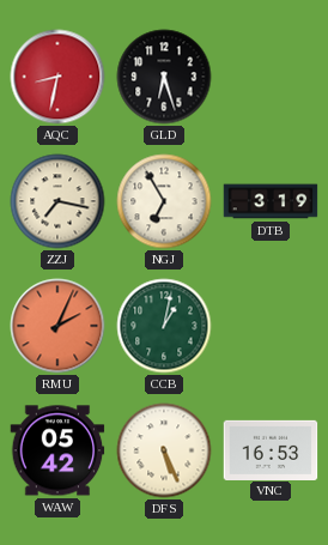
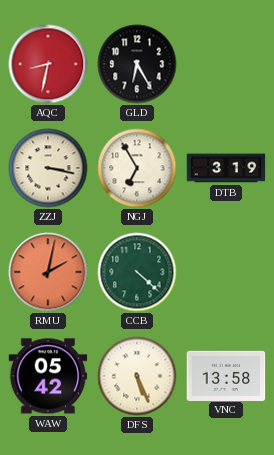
GLD: 6:27 -> 6:25 (137, 64)
ZZJ: 7:17 -> 3:17 (48, 168)
RMU: 2:04 -> 2:02 (48, 272)
CCB: 1:02 -> 4:22 (137, 272)
VNC: 16:53 -> 13:58 (226, 375)
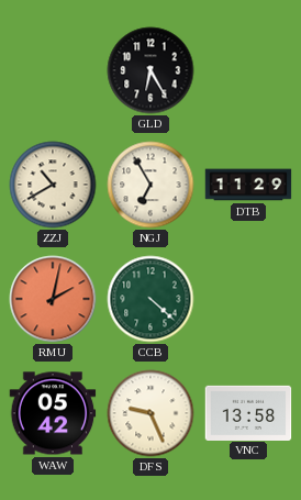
AQC: 8:32 -> none (48, 64)
ZZJ: 3:17 -> 10:40 (53, 185)
DTB: 3:19 -> 11:29 (248, 185)
DFS: 5:26 -> 9:26 (150, 413)
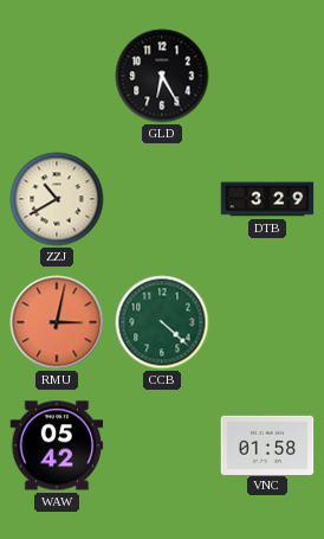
NGJ: 6:55 -> none (150, 185)
DTB: 11:29 -> 3:29 (267, 199)
RMU: 2:02 -> 3:02 (57, 322)
DFS: 9:26 -> none (150, 413)
VNC: 13:58 -> 01:58 (267, 444)
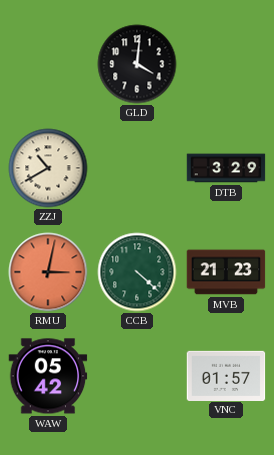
GLD: 6:25 -> 4:01 (137, 64)
MVB: none -> 21:23 (226, 272)
VNC: 01:58 -> 01:57 (226, 375)
